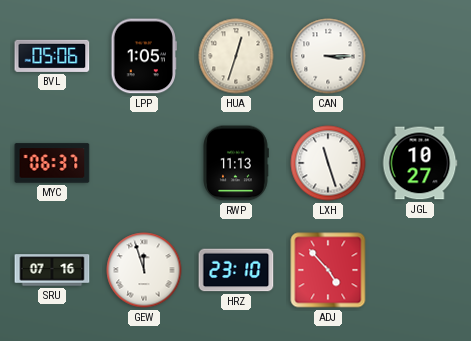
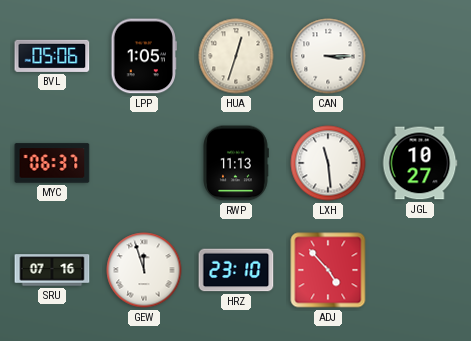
LXH: 11:27 -> 11:29 (328, 163)
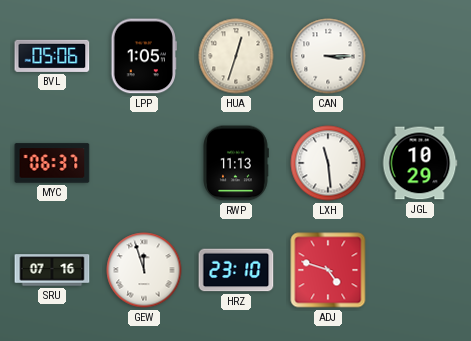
JGL: 10:27 -> 10:29 (420, 163)
ADJ: 4:53 -> 4:48 (328, 270)
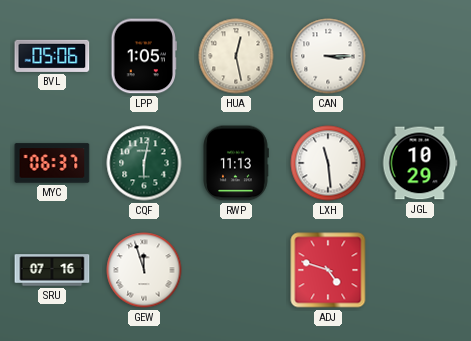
HUA: 12:33 -> 12:28 (236, 56)
CQF: none -> 6:02 (144, 163)
HRZ: 23:10 -> none (236, 270)
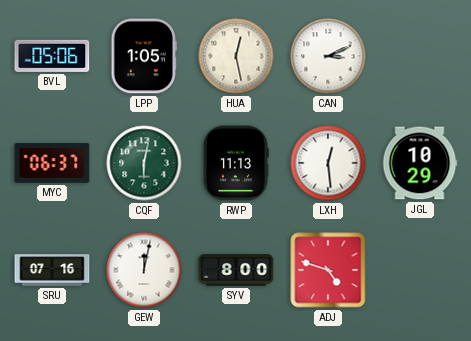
CAN: 3:15 -> 3:11 (328, 56)
LXH: 11:29 -> 12:29 (328, 163)
GEW: 11:57 -> 12:02 (144, 270)
SYV: none -> 8:00 (236, 270)
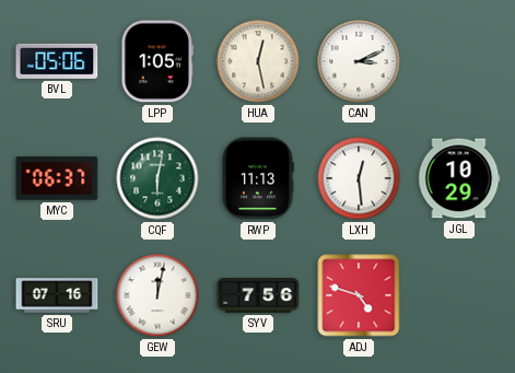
SYV: 8:00 -> 7:56 (258, 295)
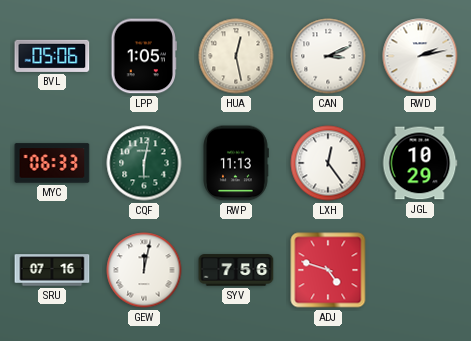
RWD: none -> 2:13 (420, 56)
MYC: 06:37 -> 06:33 (52, 163)
LXH: 12:29 -> 12:24 (328, 163)
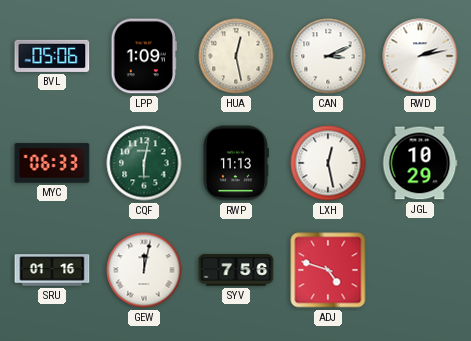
LPP: 1:05 -> 1:09 (144, 56)
LXH: 12:24 -> 12:28 (328, 163)
SRU: 07:16 -> 01:16 (52, 270)
